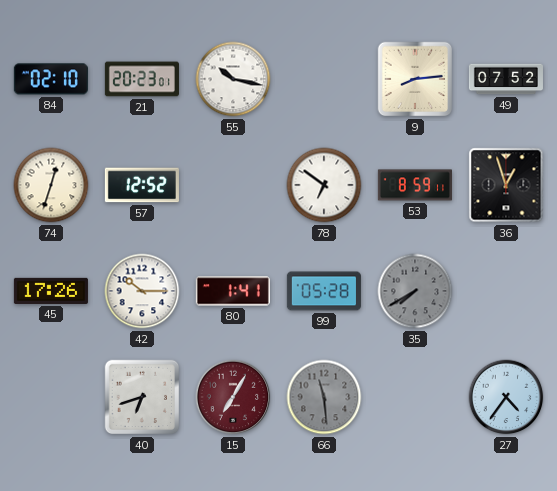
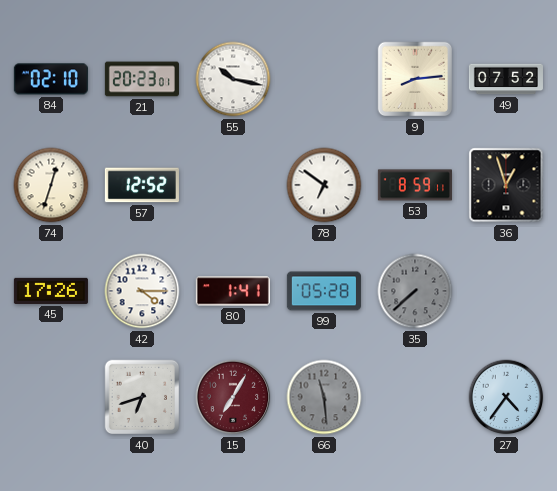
42: 10:15 -> 4:15 (142, 291)
35: 7:40 -> 7:38 (415, 291)
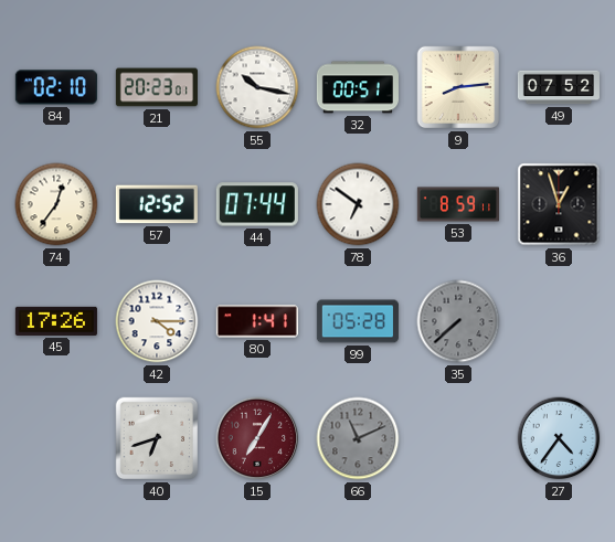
32: none -> 00:51 (358, 87)
74: 12:33 -> 12:36 (56, 204)
44: none -> 07:44 (257, 204)
66: 11:29 -> 11:11 (358, 438)
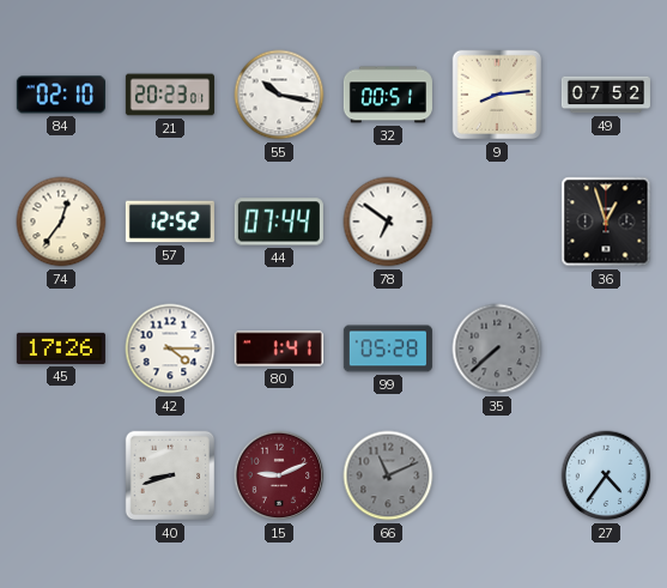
53: 8:59 -> none (458, 204)
40: 6:42 -> 8:42 (170, 475)
15: 7:05 -> 9:11 (279, 475)
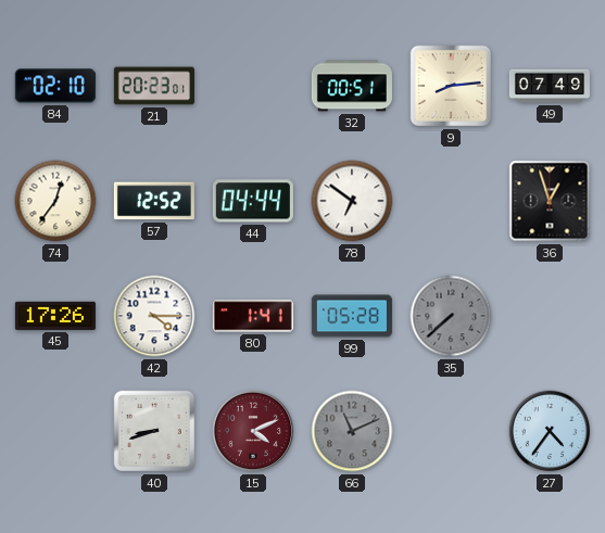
55: 10:17 -> none (279, 95)
49: 07:52 -> 07:49 (550, 86)
44: 07:44 -> 04:44 (253, 201)
15: 9:11 -> 4:11 (253, 431)
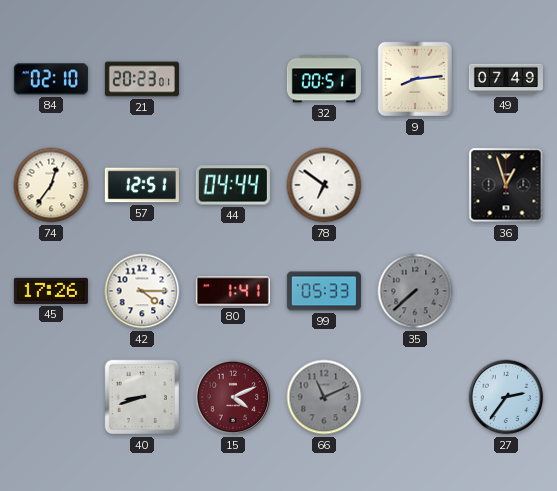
57: 12:52 -> 12:51 (142, 185)
99: 05:28 -> 05:33 (324, 291)
27: 4:36 -> 2:36 (506, 397)
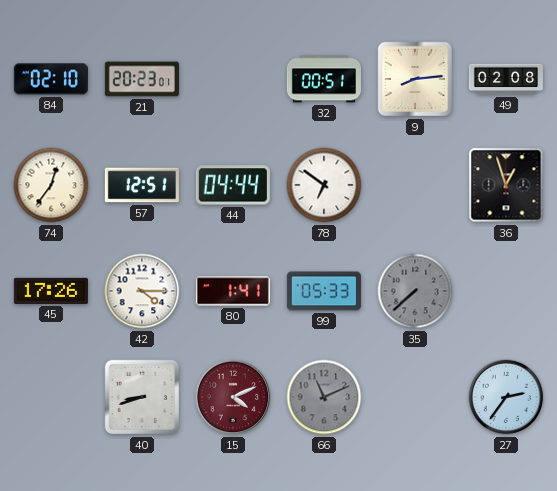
49: 07:49 -> 02:08 (506, 79)
